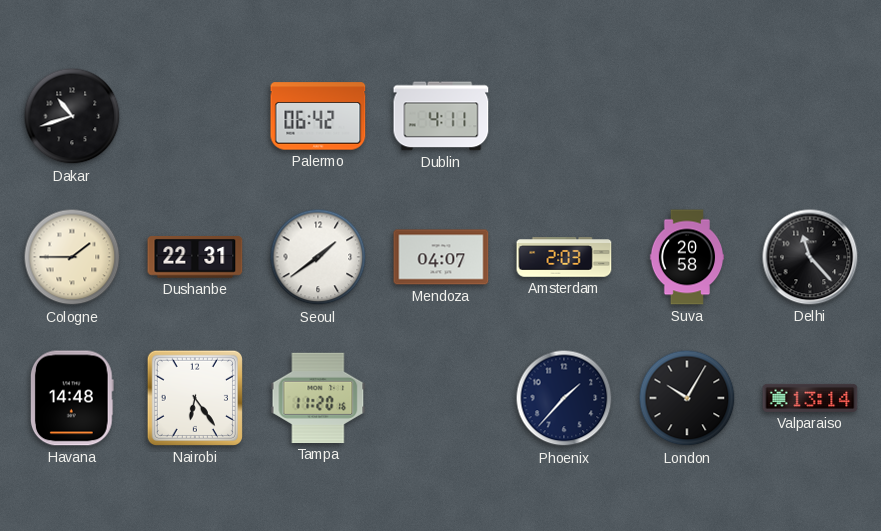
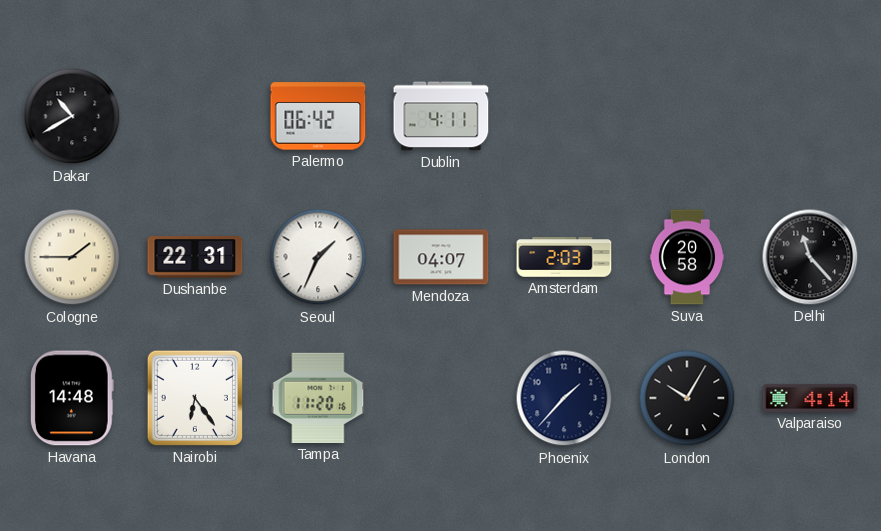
Dakar: 10:42 -> 10:40 (72, 116)
Seoul: 1:39 -> 1:34 (318, 257)
Valparaiso: 13:14 -> 4:14 (810, 398)
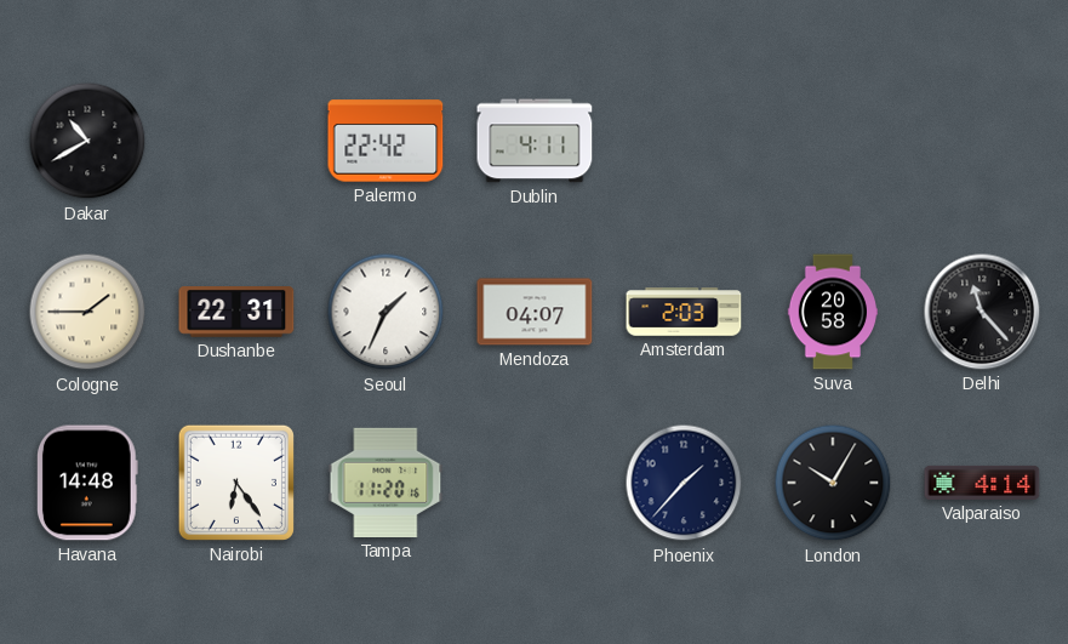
Palermo: 06:42 -> 22:42 (385, 141)
